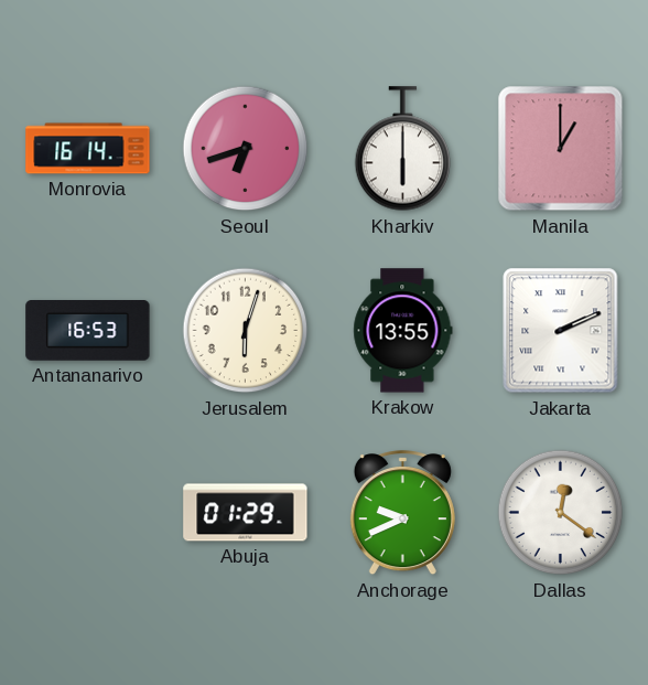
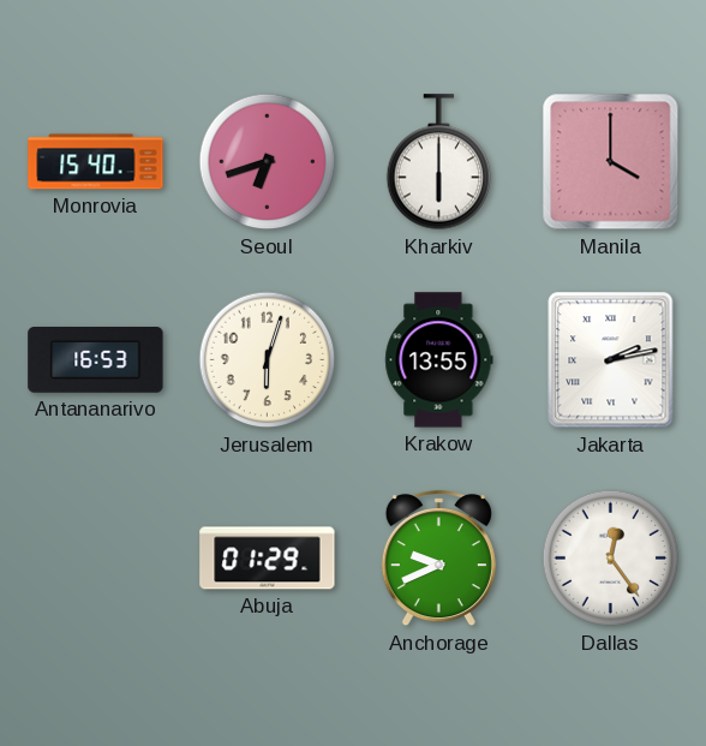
Monrovia: 16:14 -> 15:40 (96, 162)
Manila: 1:00 -> 4:00 (611, 162)
Jakarta: 2:11 -> 2:13 (611, 360)
Dallas: 12:21 -> 12:24 (611, 559)
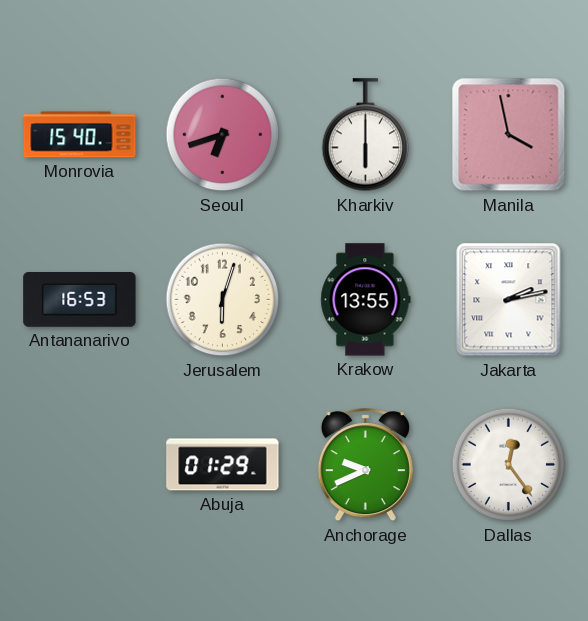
Manila: 4:00 -> 3:58 (509, 135)
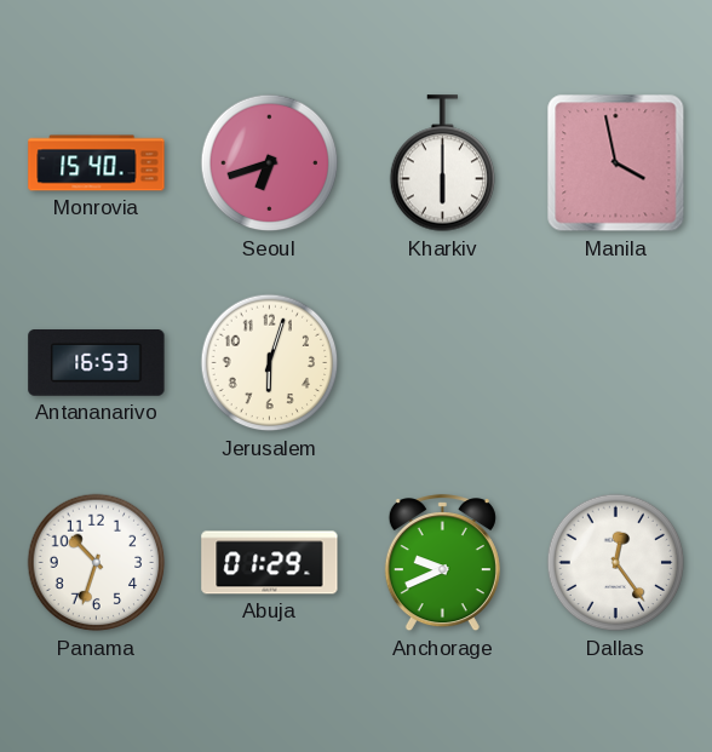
Krakow: 13:55 -> none (366, 300)
Jakarta: 2:13 -> none (509, 300)
Panama: none -> 10:33 (97, 563)
